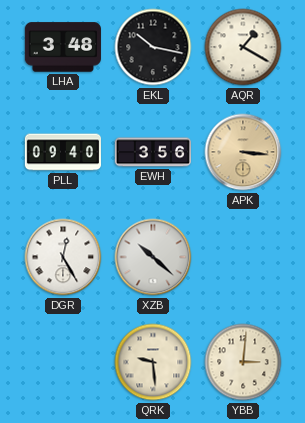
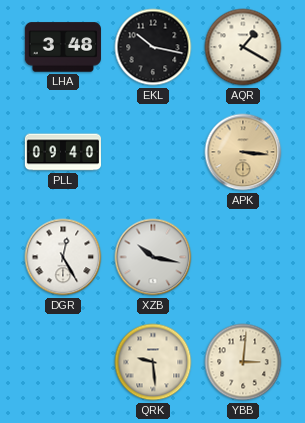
EWH: 3:56 -> none (152, 152)
XZB: 10:22 -> 10:17 (153, 257)
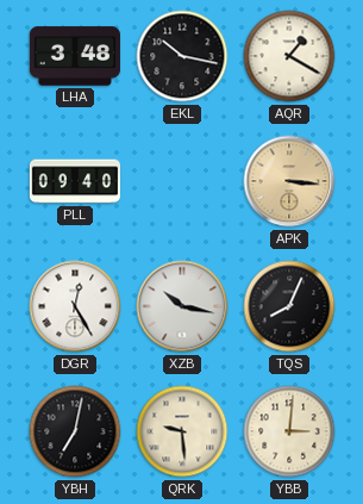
TQS: none -> 8:04 (289, 306)
YBH: none -> 7:02 (75, 431)
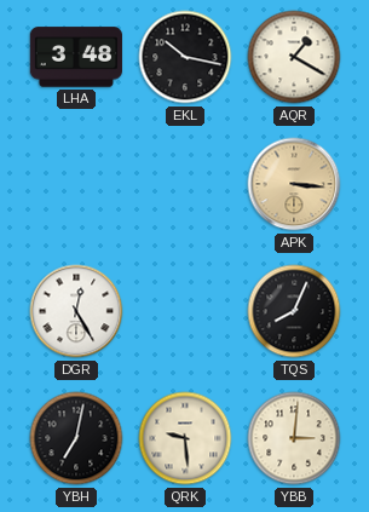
PLL: 09:40 -> none (74, 181)
XZB: 10:17 -> none (182, 306)
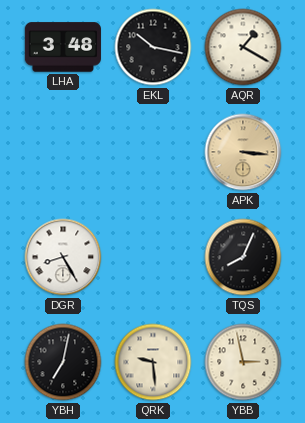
DGR: 12:25 -> 8:25 (63, 257)
YBB: 3:01 -> 2:58 (243, 362)
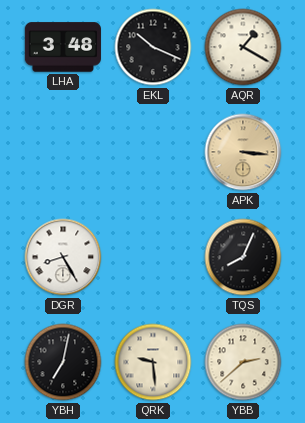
EKL: 10:17 -> 10:19 (153, 47)
YBB: 2:58 -> 2:38 (243, 362)
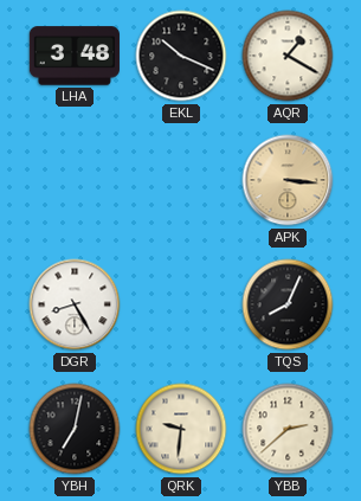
QRK: 9:29 -> 9:31 (181, 429)
